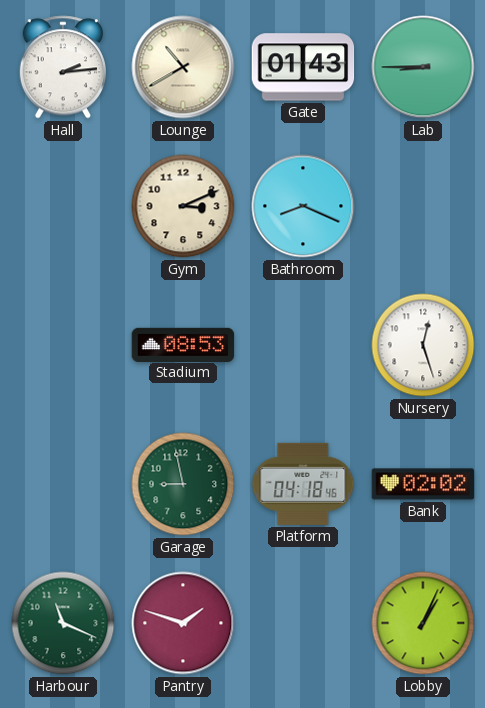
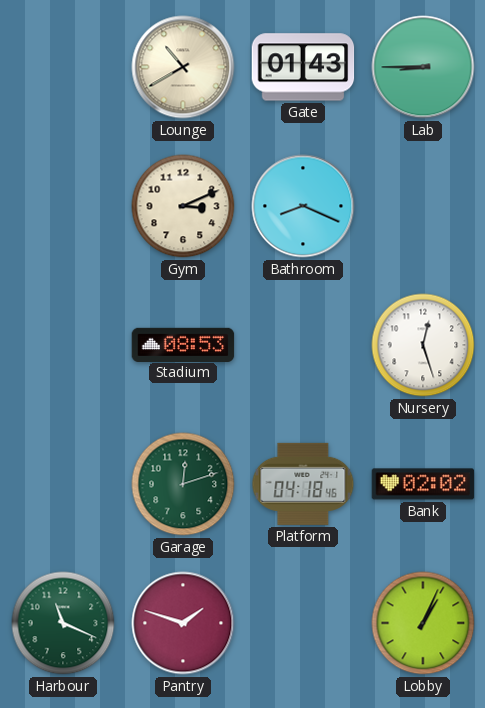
Hall: 2:14 -> none (62, 67)
Garage: 8:58 -> 12:12 (183, 484)
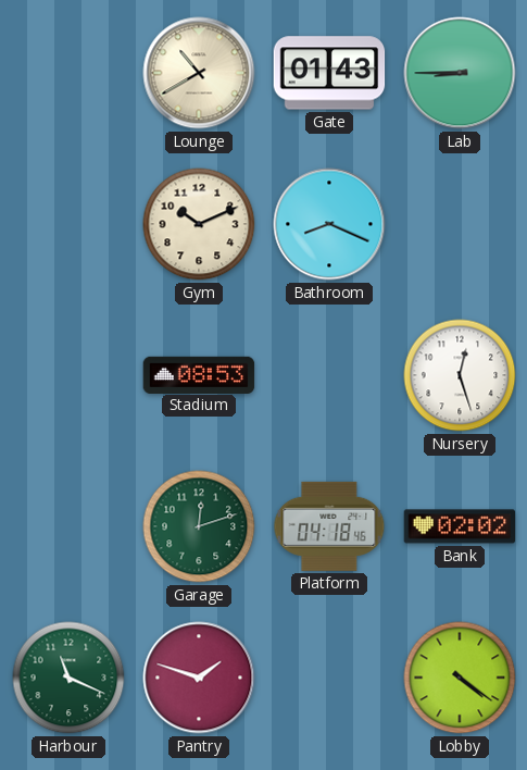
Gym: 3:11 -> 10:11 (199, 224)
Lobby: 1:04 -> 4:21 (460, 678)
